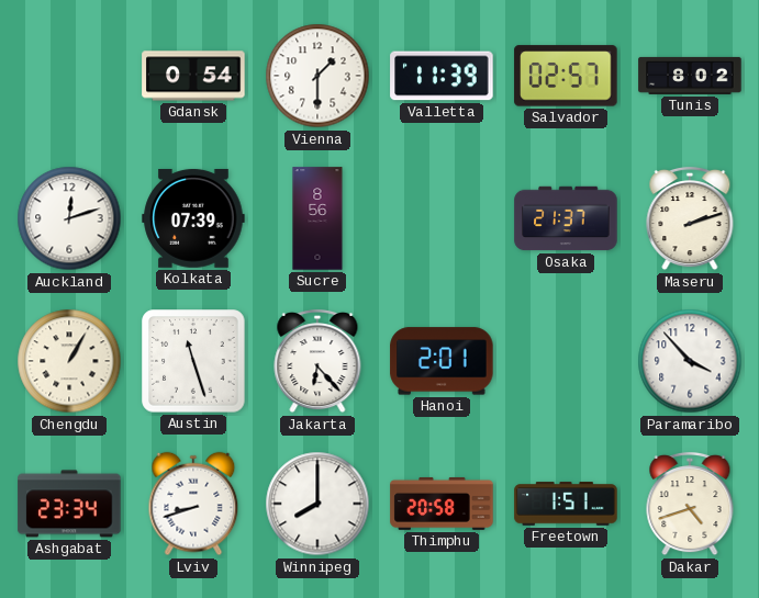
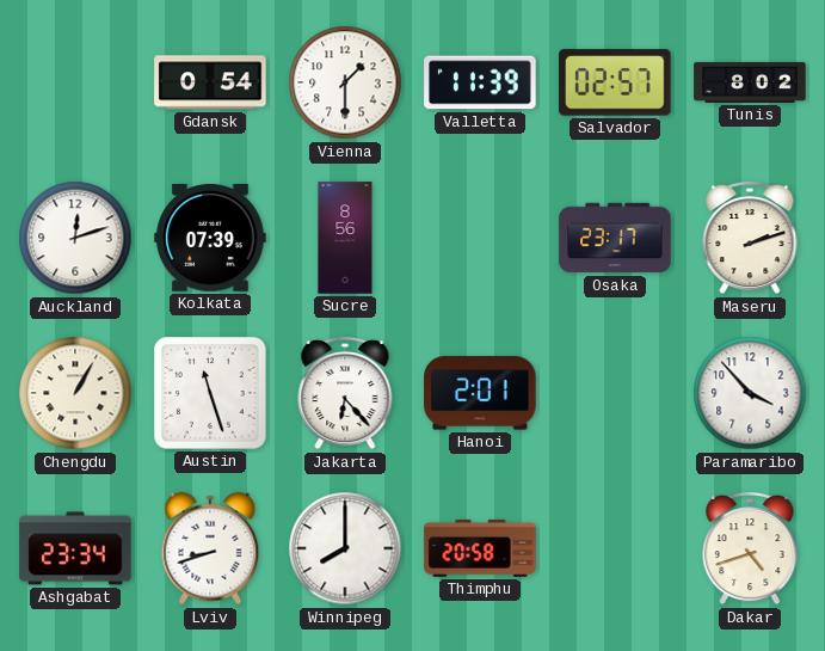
Osaka: 21:37 -> 23:17 (615, 238)
Freetown: 1:51 -> none (566, 504)
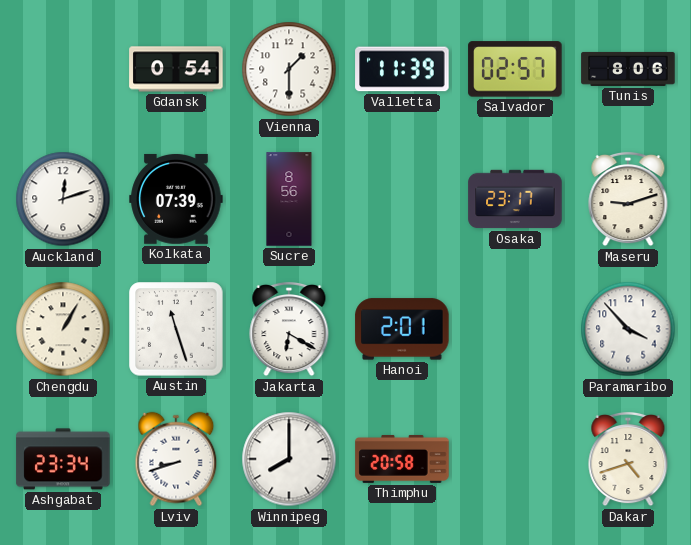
Tunis: 8:02 -> 8:06 (628, 69)
Maseru: 2:12 -> 9:12 (628, 199)
Jakarta: 6:23 -> 6:20 (289, 329)
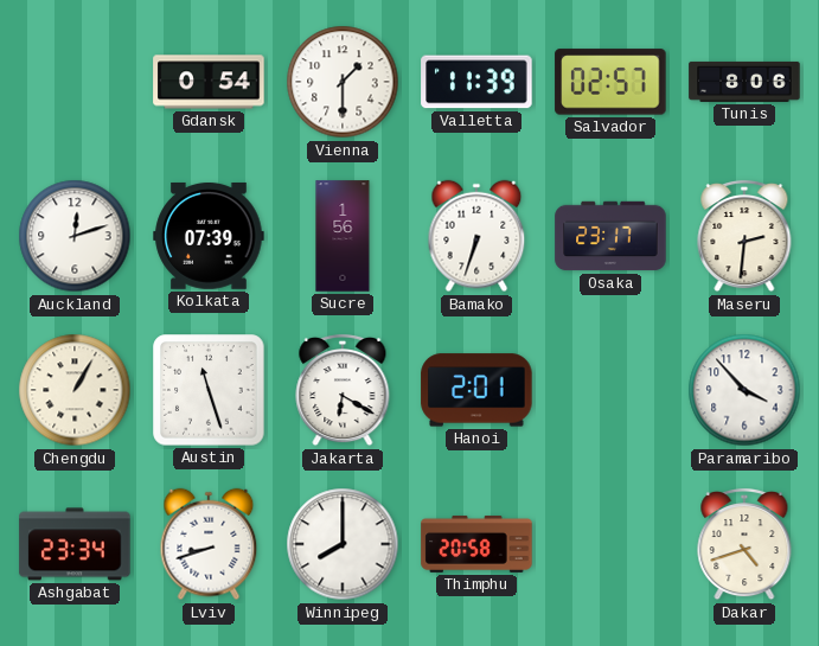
Sucre: 8:56 -> 1:56 (343, 236)
Bamako: none -> 6:33 (476, 236)
Maseru: 9:12 -> 2:31 (744, 236)
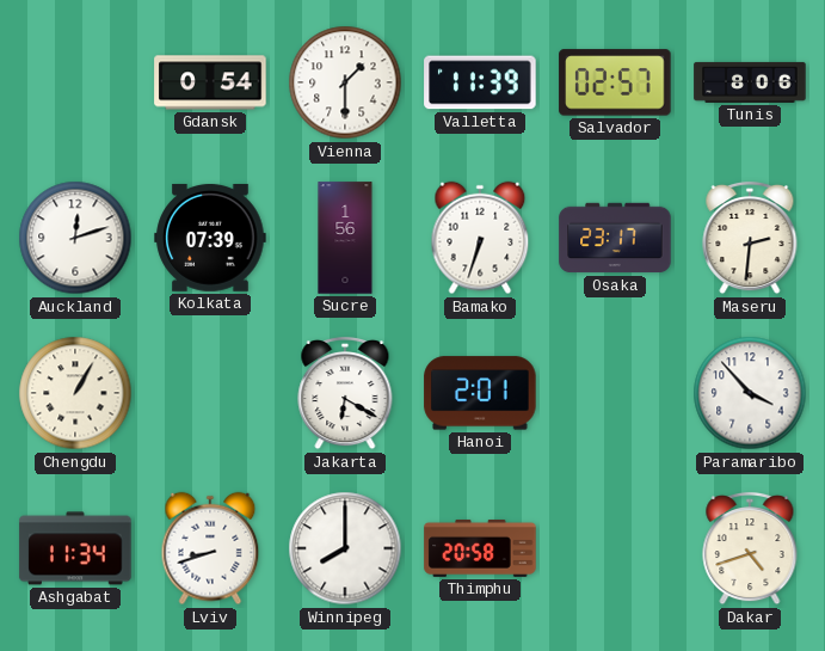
Austin: 11:27 -> none (209, 390)
Ashgabat: 23:34 -> 11:34 (75, 548)
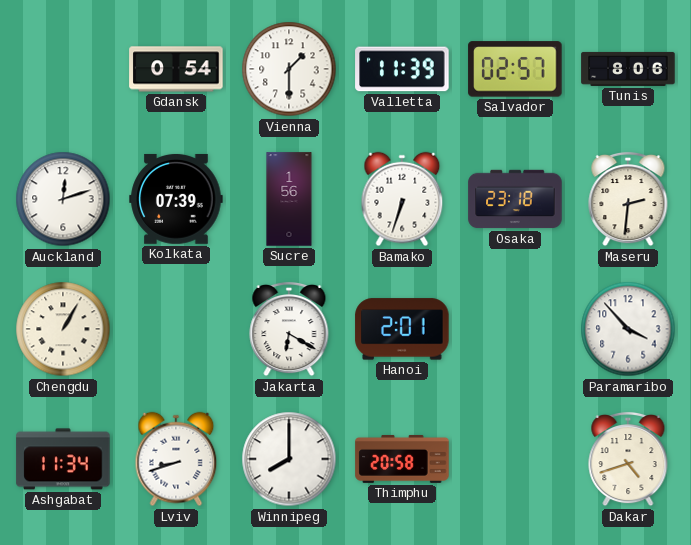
Osaka: 23:17 -> 23:18 (515, 199)
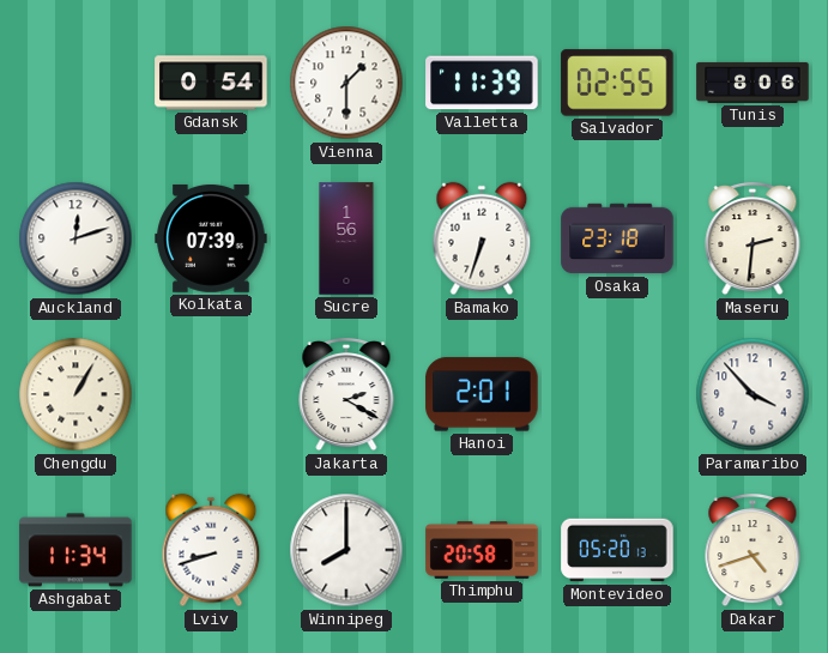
Salvador: 02:57 -> 02:55 (617, 83)
Jakarta: 6:20 -> 2:20 (346, 394)
Montevideo: none -> 05:20 (617, 550)
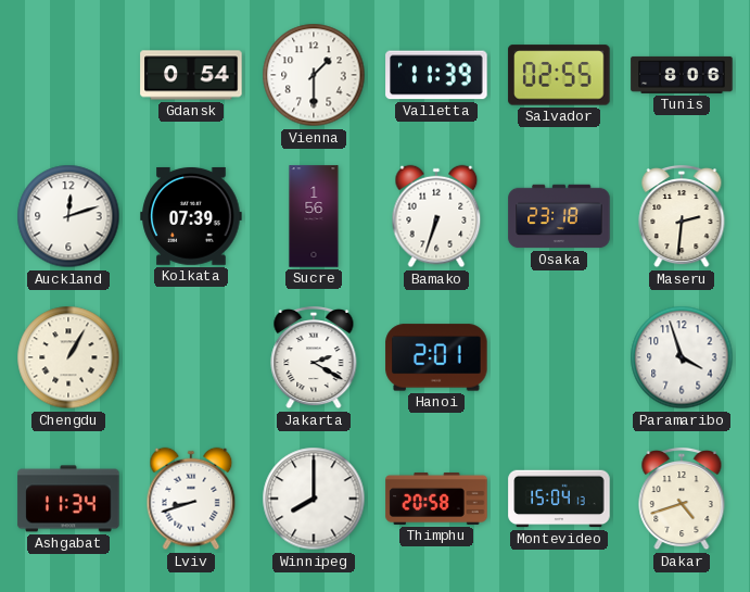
Paramaribo: 3:53 -> 3:57 (682, 357)
Montevideo: 05:20 -> 15:04 (559, 499)
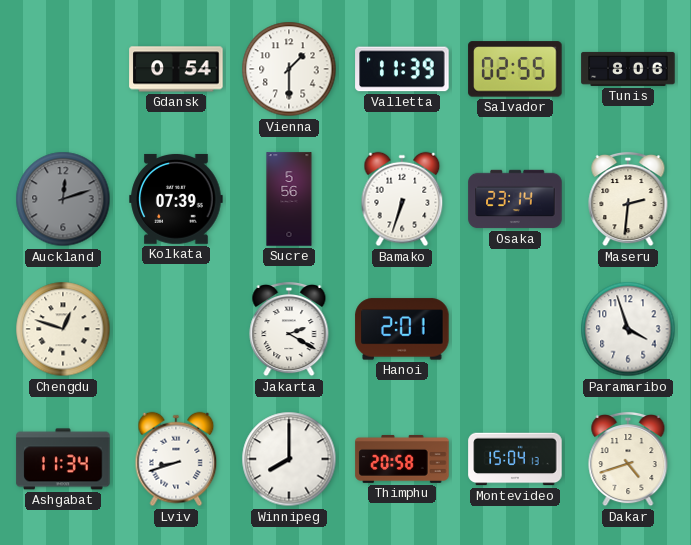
Auckland dial: white -> grey (63, 199)
Sucre: 1:56 -> 5:56 (289, 199)
Osaka: 23:18 -> 23:14 (515, 199)
Chengdu: 1:05 -> 12:48 (63, 329)
